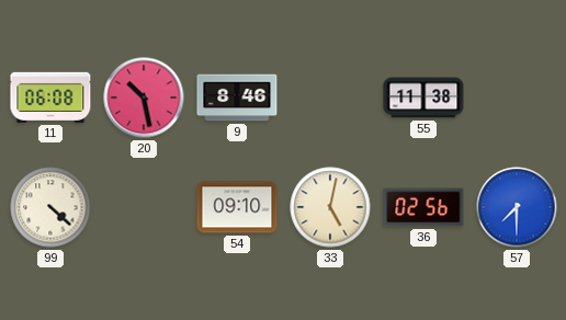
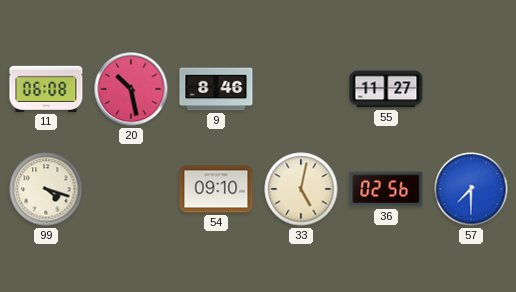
55: 11:38 -> 11:27 (386, 89)
99: 4:22 -> 4:18 (46, 189)
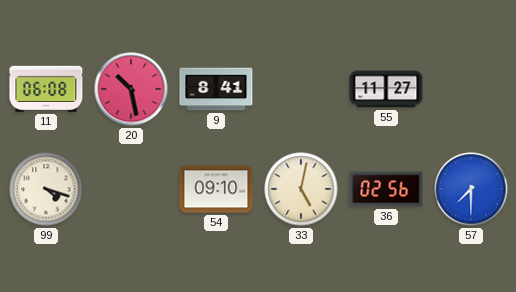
9: 8:46 -> 8:41 (216, 89)
